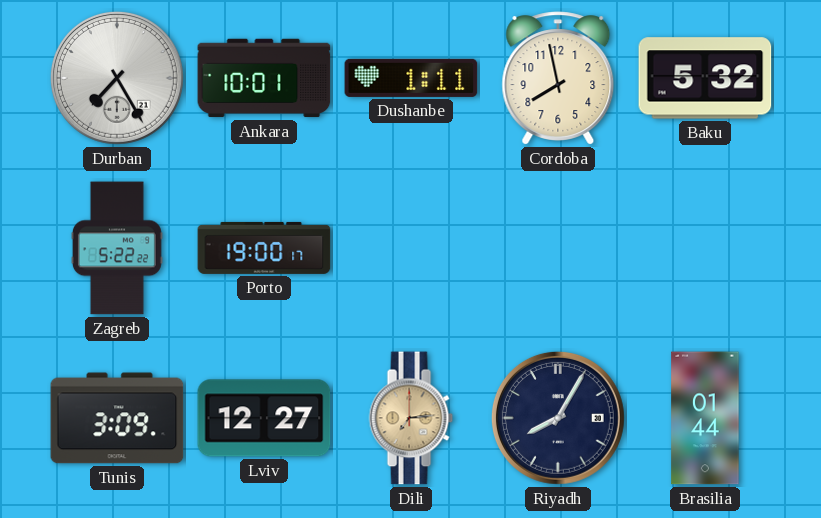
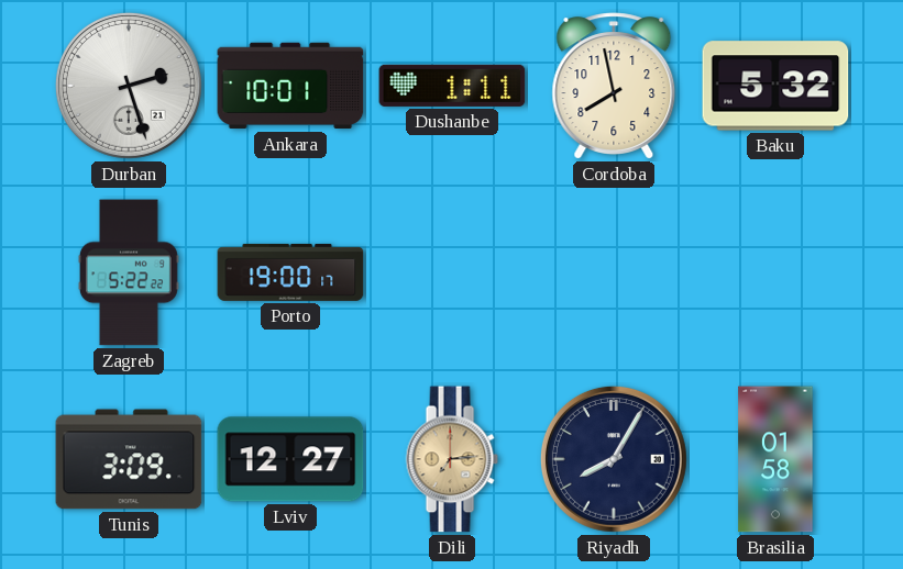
Durban: 7:25 -> 2:27 (129, 86)
Brasilia: 01:44 -> 01:58 (775, 459)
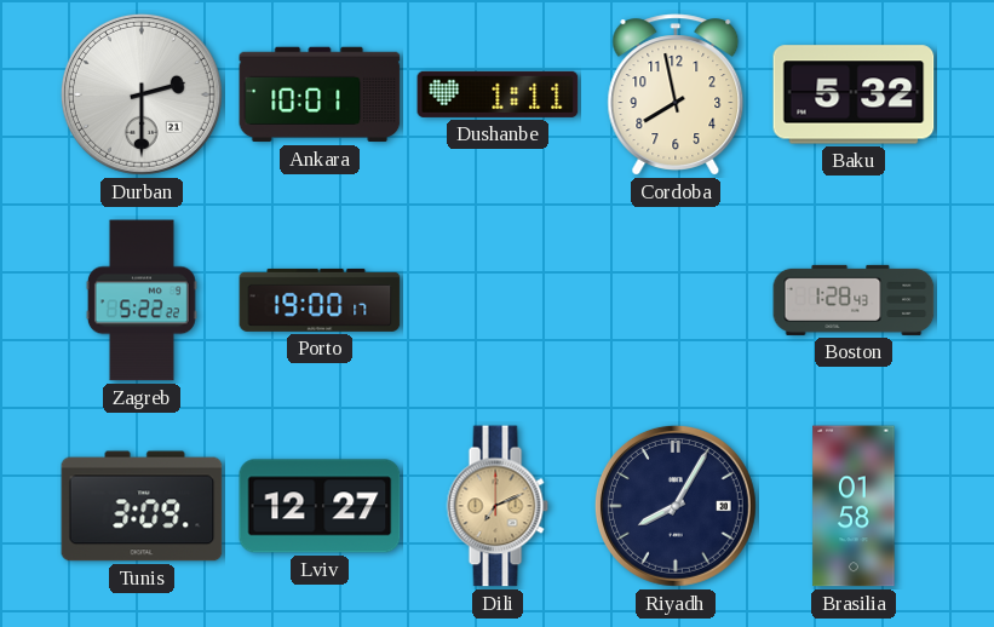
Durban: 2:27 -> 2:30 (142, 94)
Boston: none -> 1:28 (854, 300)
Dili: 7:14 -> 7:11 (498, 506)
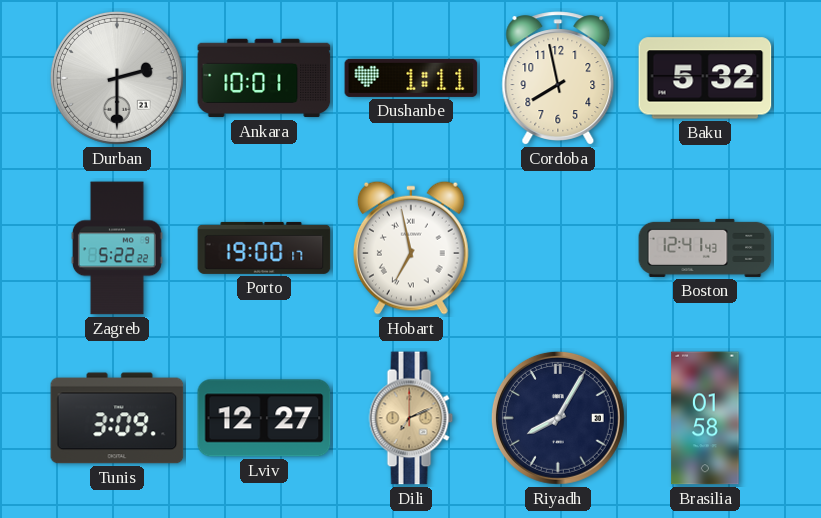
Hobart: none -> 6:58 (411, 248)
Boston: 1:28 -> 12:41 (705, 248)
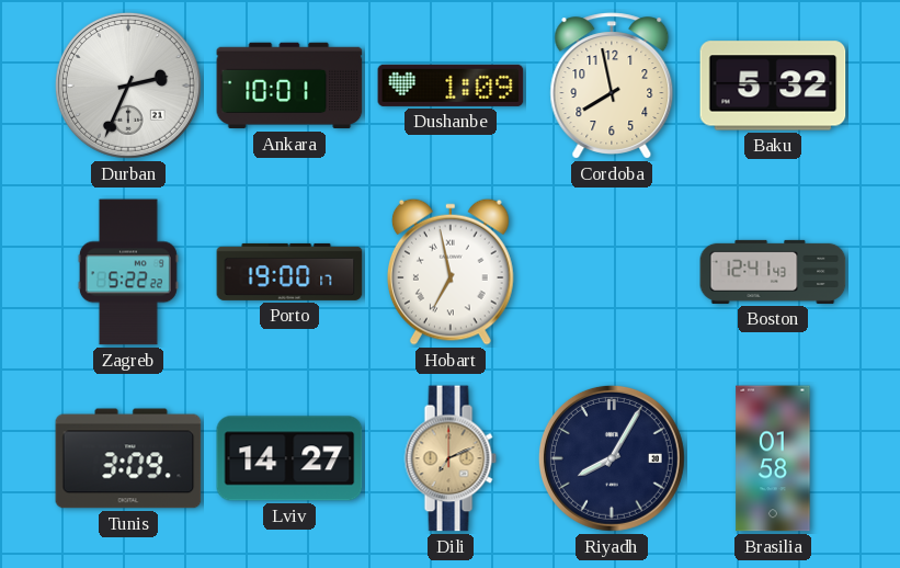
Durban: 2:30 -> 2:34 (128, 86)
Dushanbe: 1:11 -> 1:09 (451, 86)
Lviv: 12:27 -> 14:27 (289, 458)
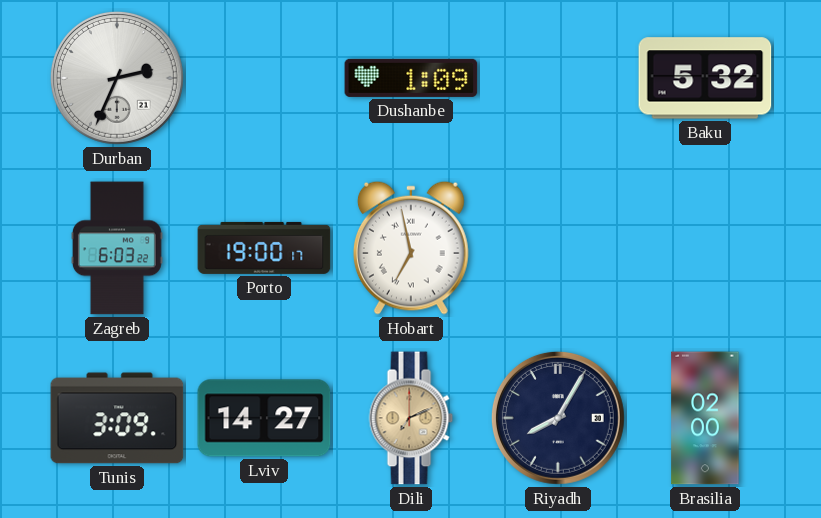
Ankara: 10:01 -> none (289, 86)
Cordoba: 7:58 -> none (612, 86)
Zagreb: 5:22 -> 6:03 (117, 248)
Boston: 12:41 -> none (773, 272)
Brasilia: 01:58 -> 02:00 (705, 418)
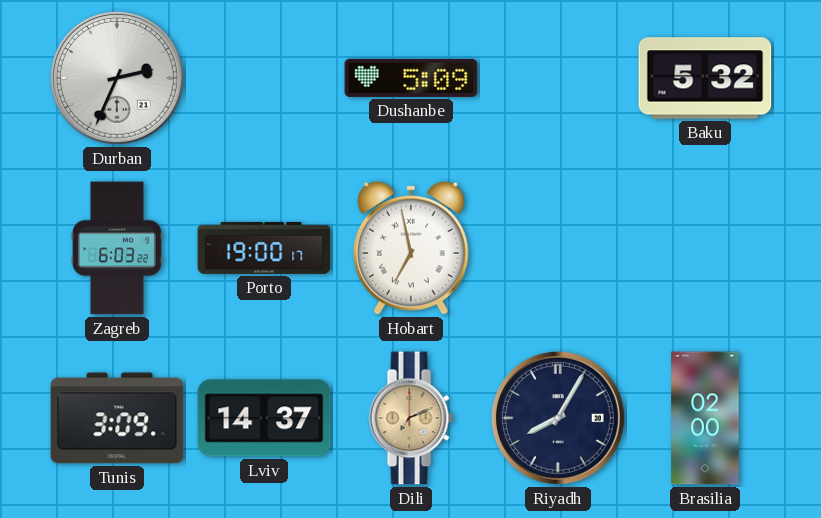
Dushanbe: 1:09 -> 5:09 (411, 78)
Lviv: 14:27 -> 14:37 (264, 418)
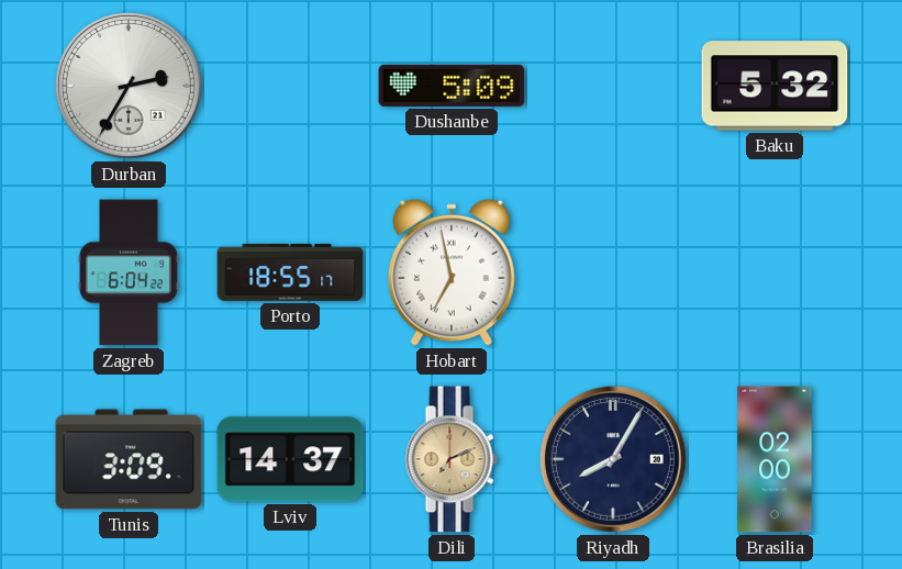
Durban: 2:34 -> 2:35 (129, 86)
Zagreb: 6:03 -> 6:04 (129, 272)
Porto: 19:00 -> 18:55 (290, 272)
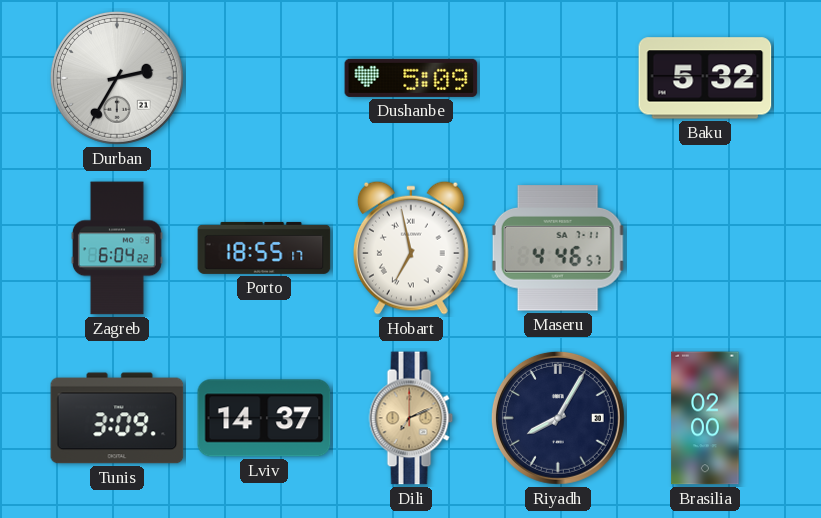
Maseru: none -> 4:46 (558, 248)
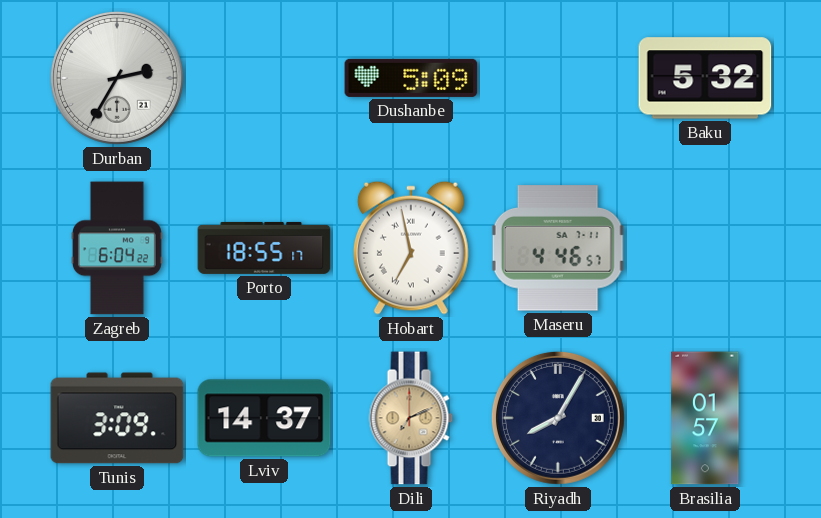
Brasilia: 02:00 -> 01:57 (705, 418)
